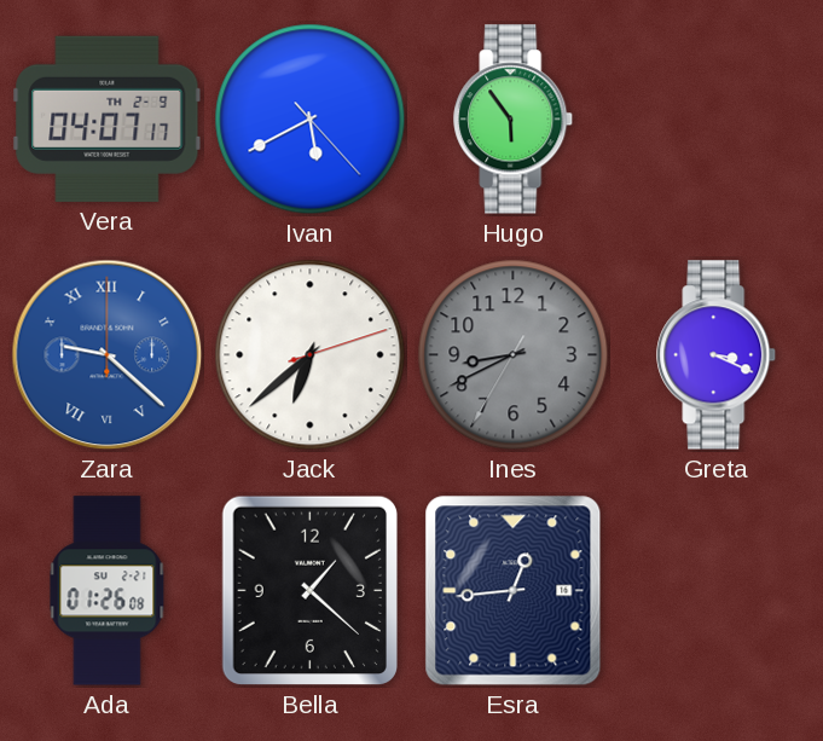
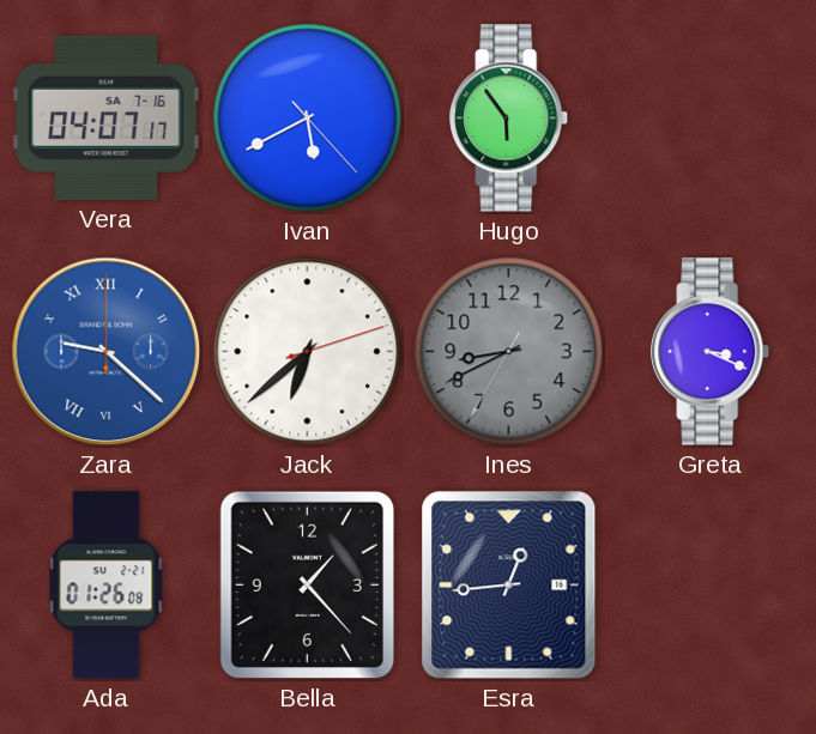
Vera date: TH 2-9 -> SA 7-16 (107, 117)
Bella: 1:22 -> 1:23 (307, 586)
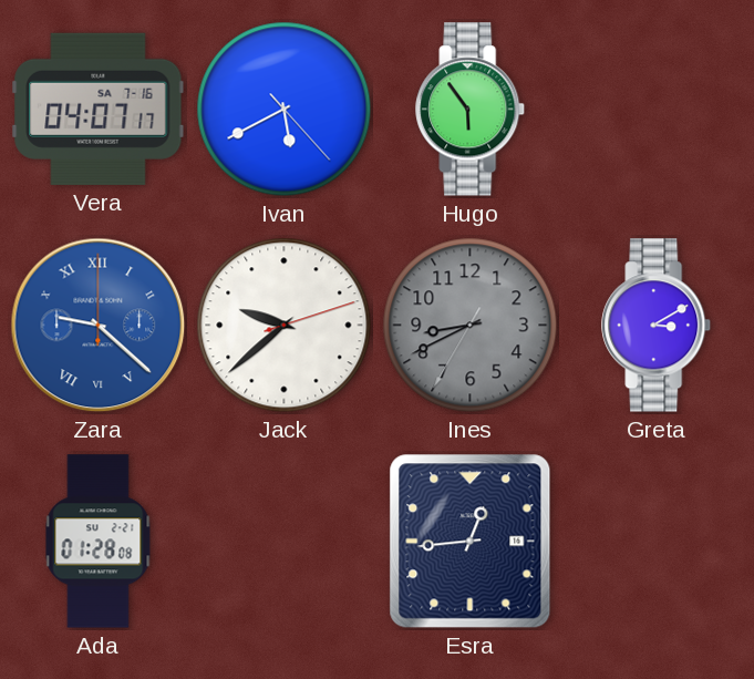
Jack: 6:38 -> 9:38 (285, 326)
Greta: 3:19 -> 3:10 (657, 326)
Ada: 01:26 -> 01:28 (99, 542)
Bella: 1:23 -> none (307, 586)
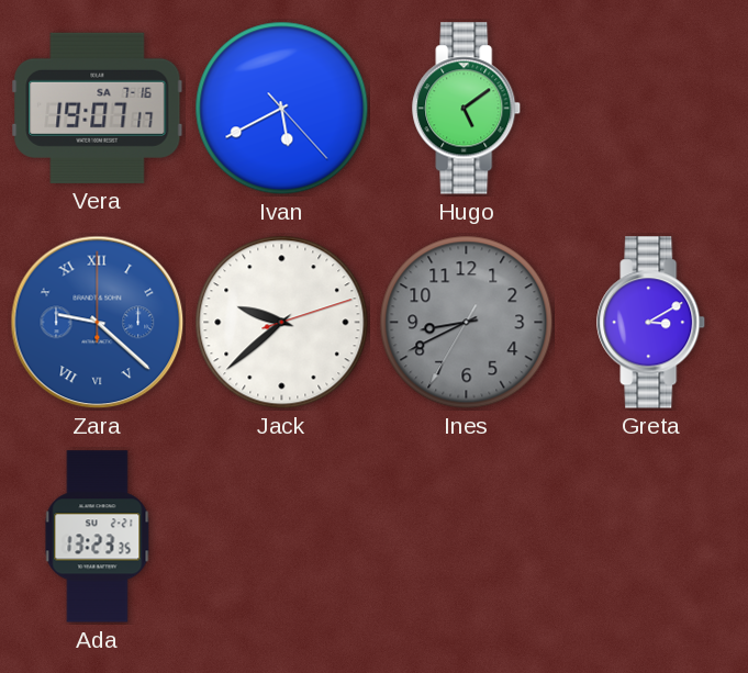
Vera: 04:07 -> 19:07 (98, 108)
Hugo: 5:54 -> 5:09 (467, 109)
Ada: 01:28 -> 13:23 (98, 537)
Esra: 12:44 -> none (471, 542)
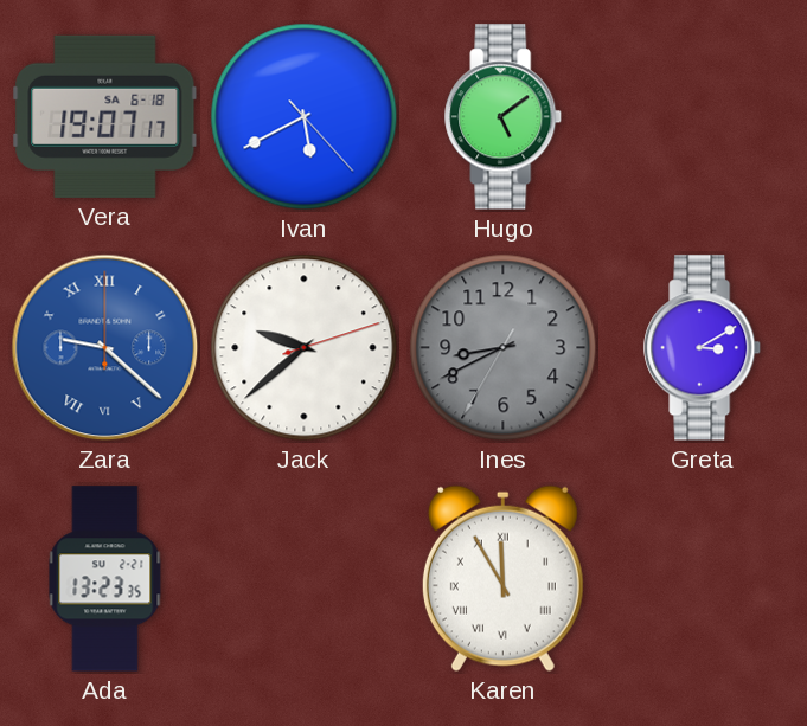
Vera date: SA 7-16 -> SA 6-18 (105, 116)
Karen: none -> 11:55 (502, 578)
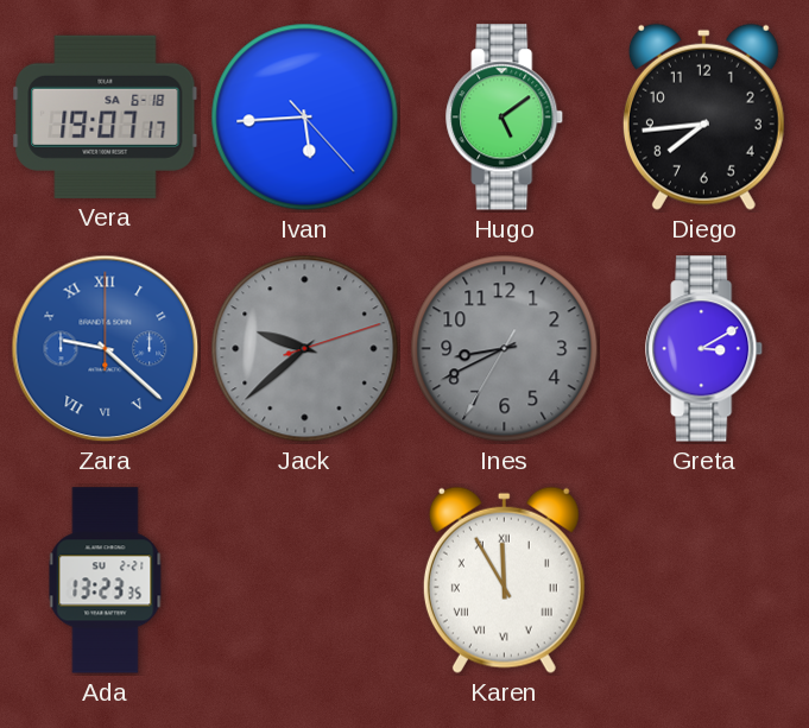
Ivan: 5:40 -> 5:44 (305, 118)
Diego: none -> 7:44 (703, 116)
Jack dial: white -> grey (305, 349)
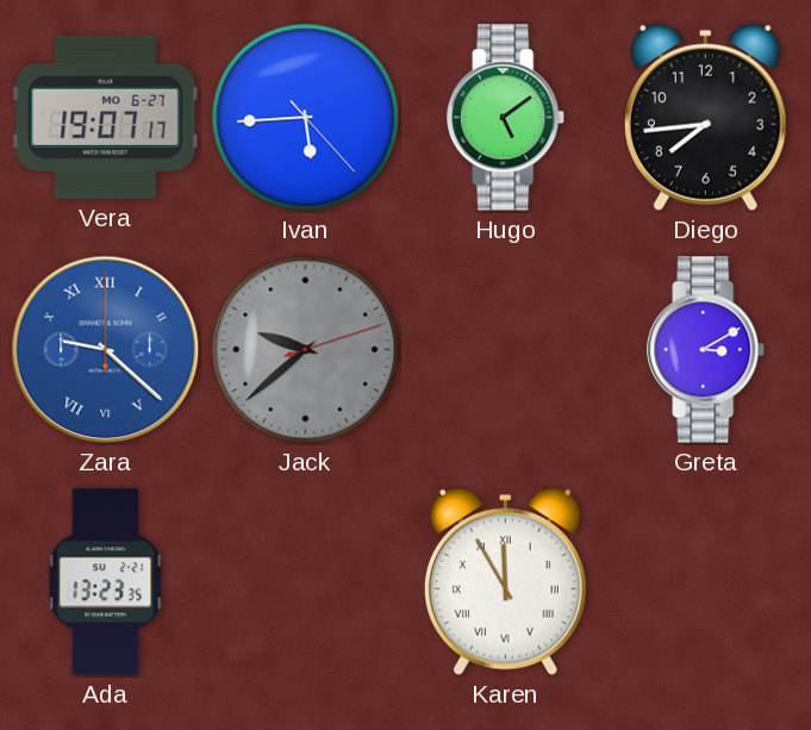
Vera date: SA 6-18 -> MO 6-27 (106, 117)
Ines: 8:40 -> none (505, 349)
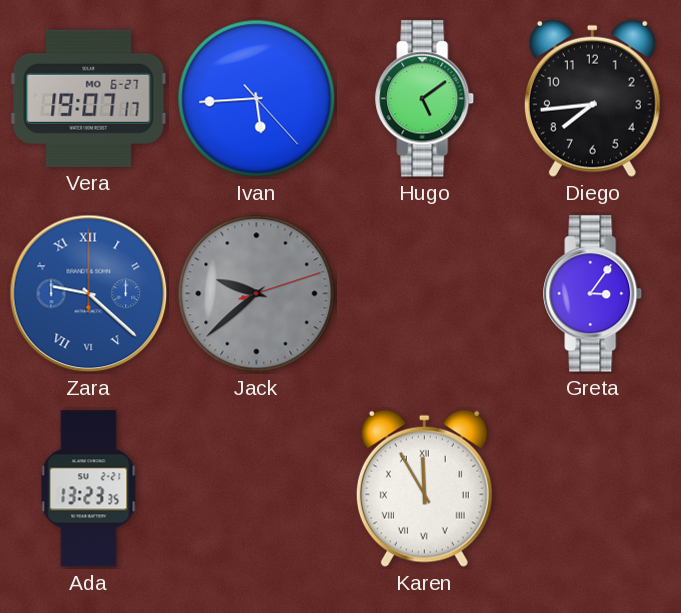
Greta: 3:10 -> 3:06 (593, 294)
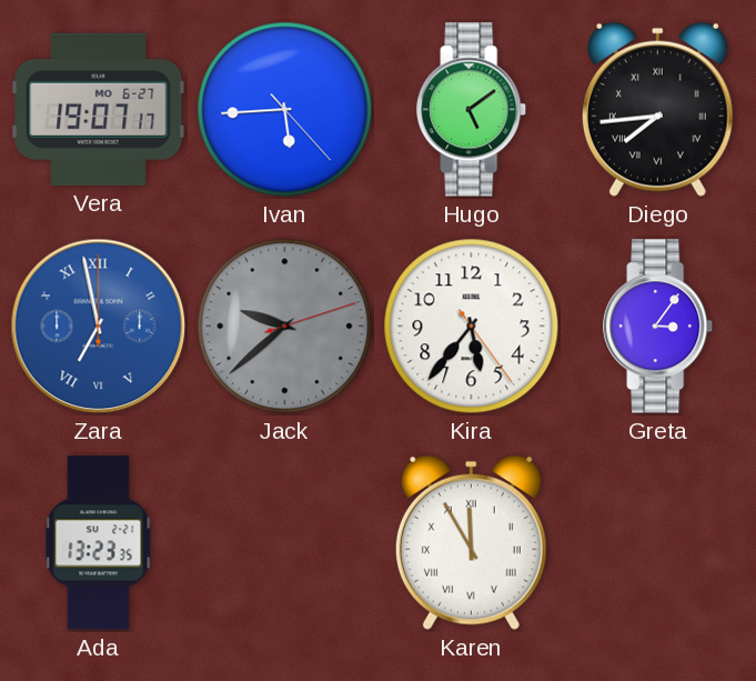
Diego numerals: Arabic -> Roman (657, 109)
Zara: 9:22 -> 6:58 (99, 327)
Kira: none -> 5:36 (472, 327)
